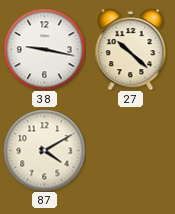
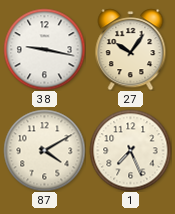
27: 10:22 -> 10:06 (131, 49)
1: none -> 7:26 (130, 150)
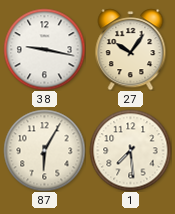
87: 4:10 -> 6:05 (44, 150)
1: 7:26 -> 7:29 (130, 150)
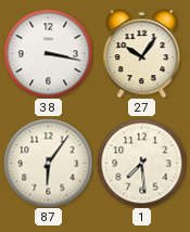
38: 9:17 -> 3:17 (48, 53)
87: 6:05 -> 6:06 (48, 163)
